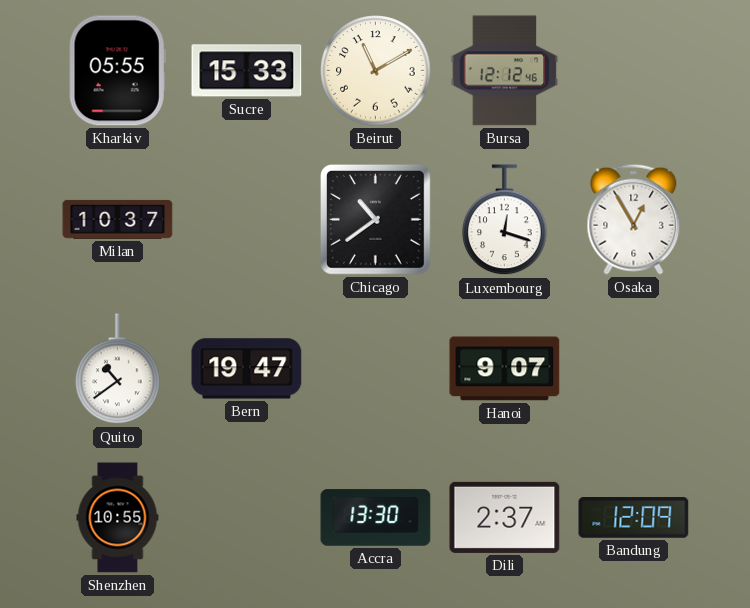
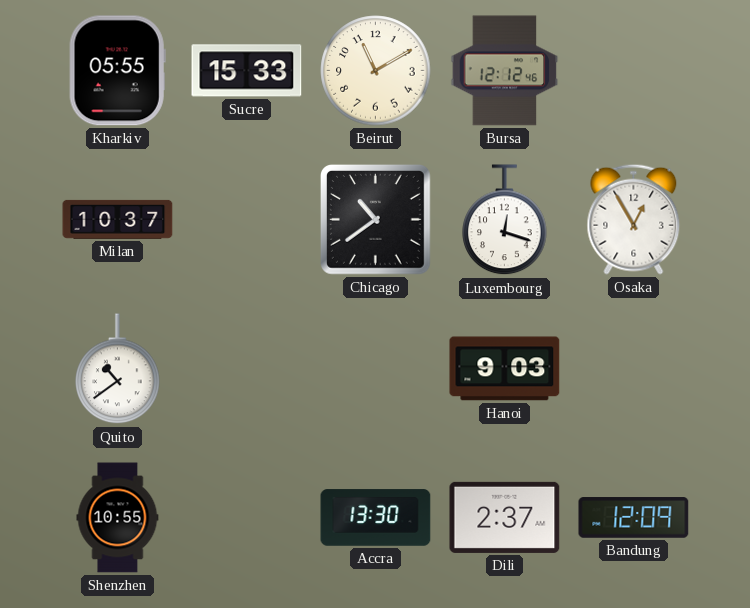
Bern: 19:47 -> none (247, 369)
Hanoi: 9:07 -> 9:03 (505, 369)
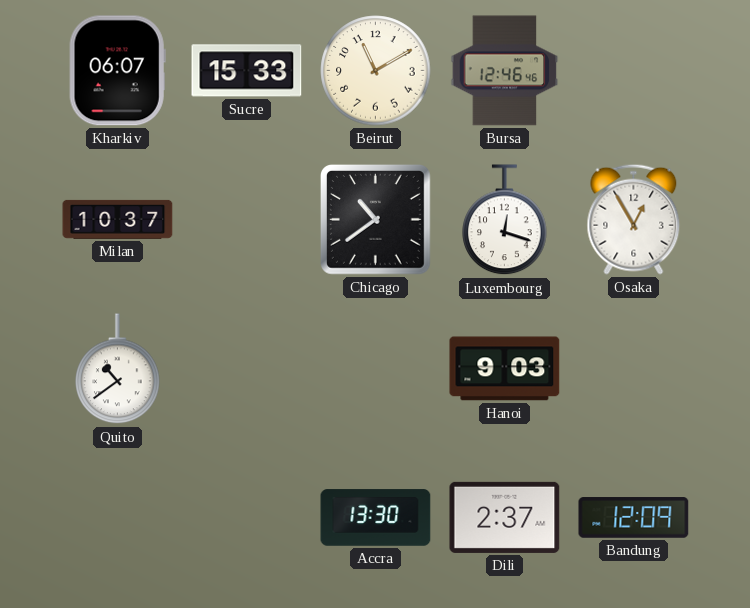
Kharkiv: 05:55 -> 06:07 (117, 71)
Bursa: 12:12 -> 12:46 (505, 71)
Shenzhen: 10:55 -> none (118, 518)
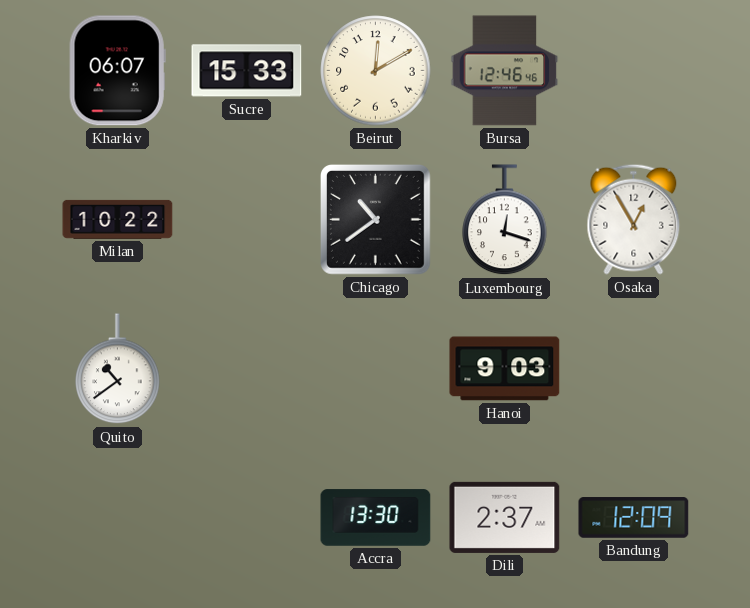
Beirut: 11:10 -> 12:10 (376, 71)
Milan: 10:37 -> 10:22 (118, 219)
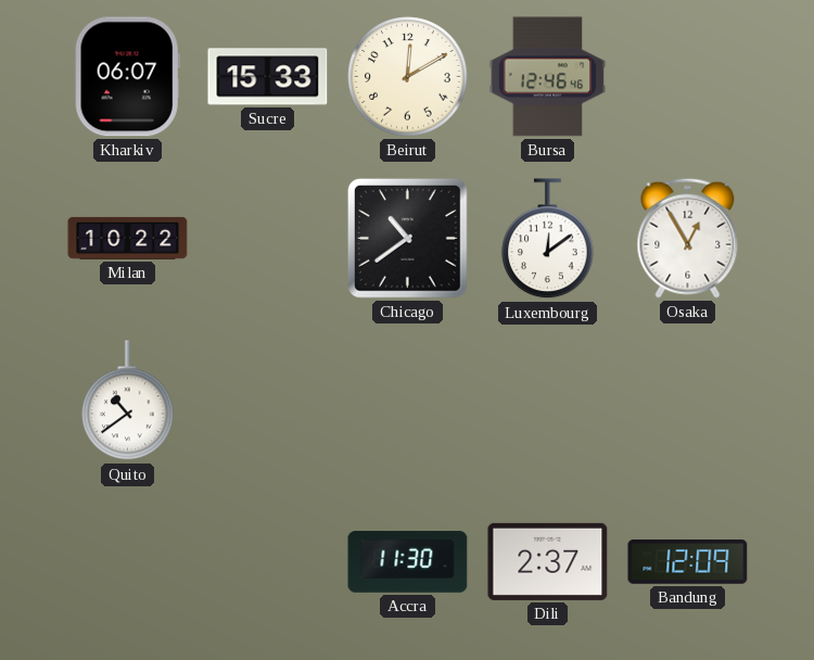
Luxembourg: 12:18 -> 12:09 (548, 239)
Hanoi: 9:03 -> none (505, 369)
Accra: 13:30 -> 11:30 (408, 562)
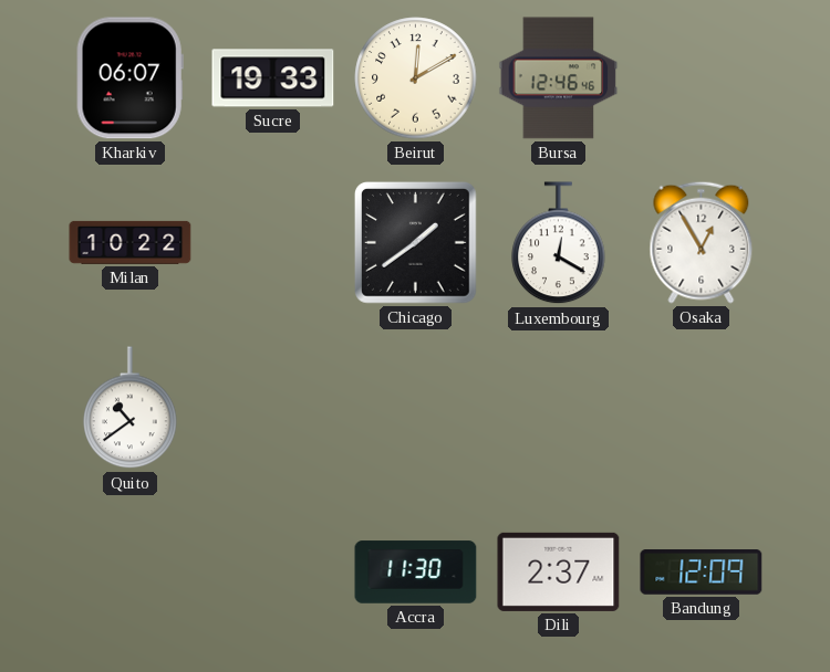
Sucre: 15:33 -> 19:33 (273, 78)
Chicago: 10:39 -> 1:39 (416, 243)
Luxembourg: 12:09 -> 12:20 (559, 243)
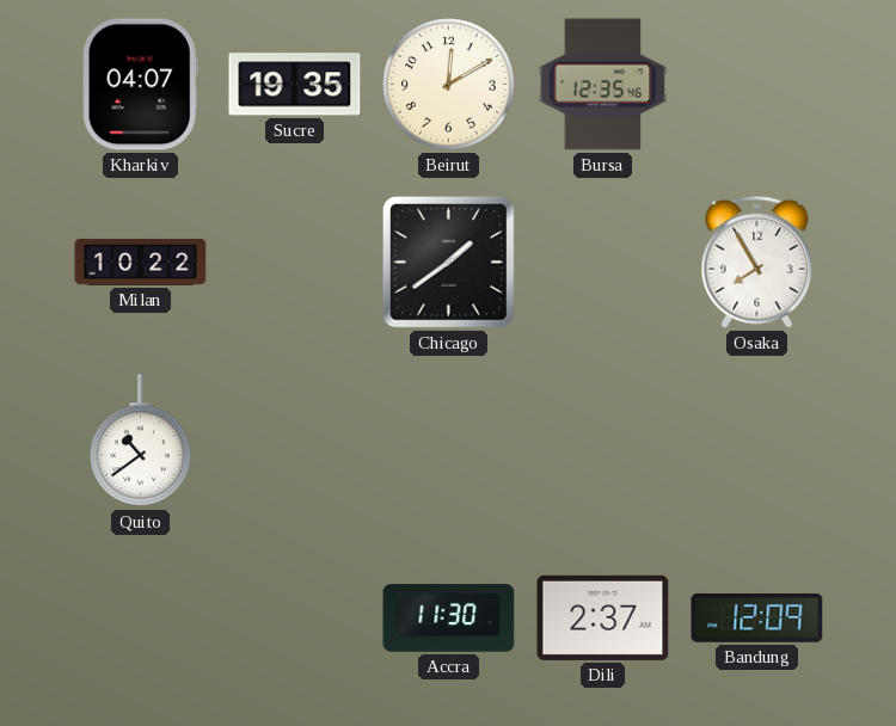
Kharkiv: 06:07 -> 04:07 (140, 85)
Sucre: 19:33 -> 19:35 (295, 85)
Bursa: 12:46 -> 12:35 (603, 85)
Luxembourg: 12:20 -> none (559, 243)
Osaka: 12:55 -> 7:55 (757, 262)
